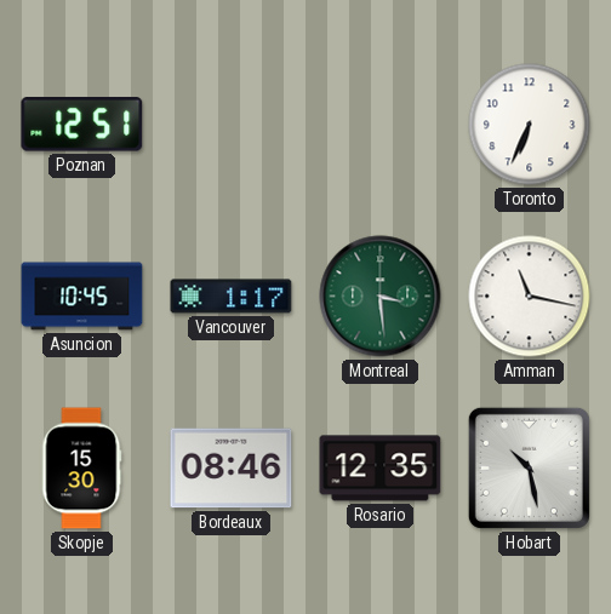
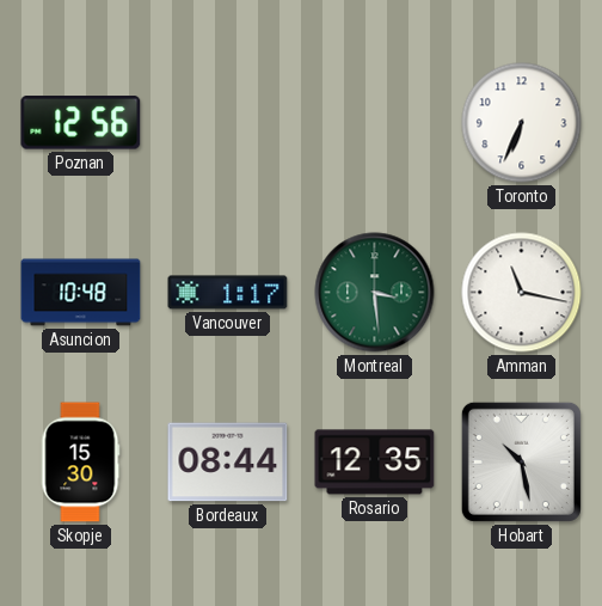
Poznan: 12:51 -> 12:56 (81, 123)
Asuncion: 10:45 -> 10:48 (81, 293)
Bordeaux: 08:46 -> 08:44 (228, 463)
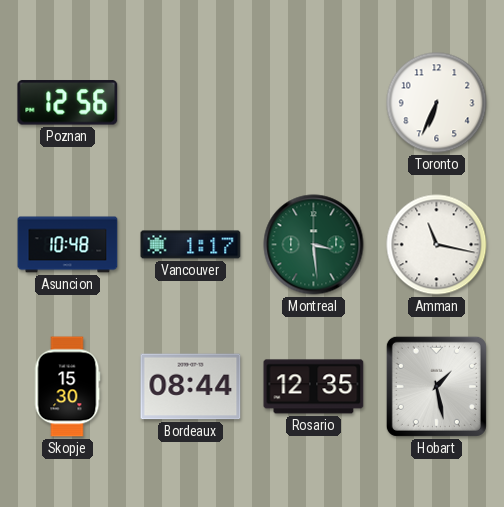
Hobart: 10:28 -> 1:28 (436, 386)
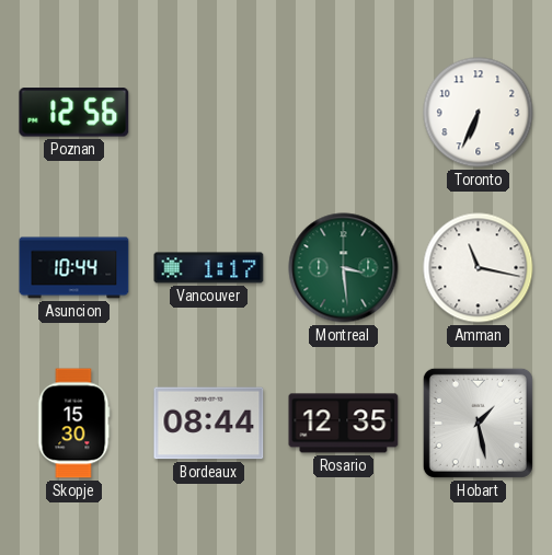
Asuncion: 10:48 -> 10:44 (74, 268)
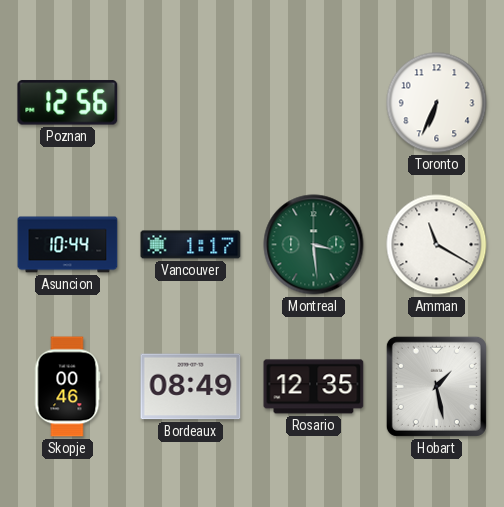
Amman: 11:17 -> 11:20 (437, 245)
Skopje: 15:30 -> 00:46 (67, 387)
Bordeaux: 08:44 -> 08:49 (191, 387)
